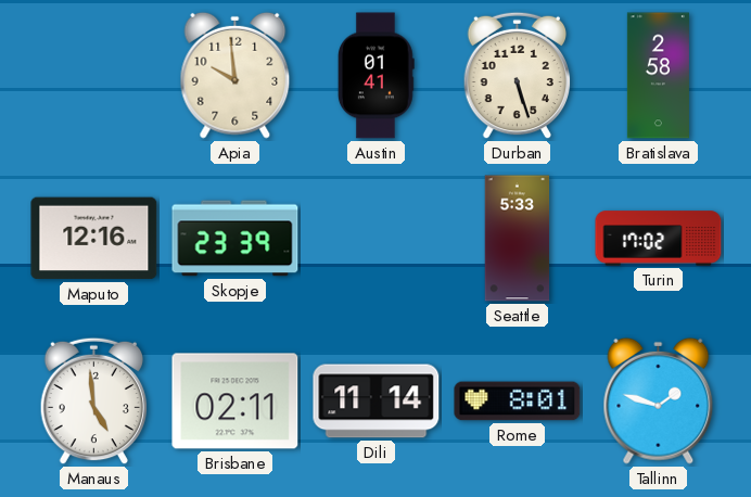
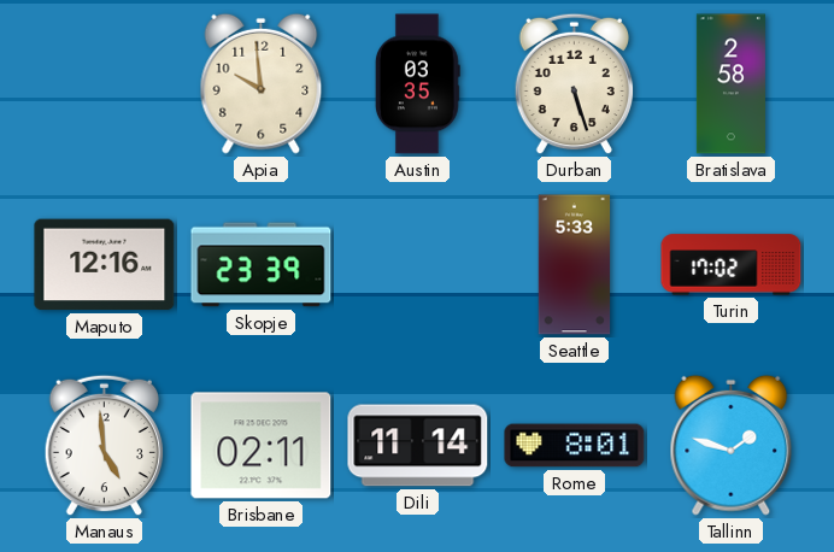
Austin: 01:41 -> 03:35 (417, 84)
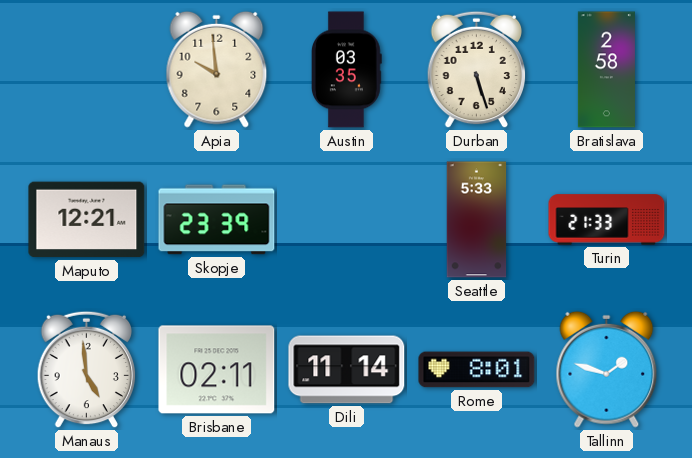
Maputo: 12:16 -> 12:21 (87, 220)
Turin: 17:02 -> 21:33 (607, 220)
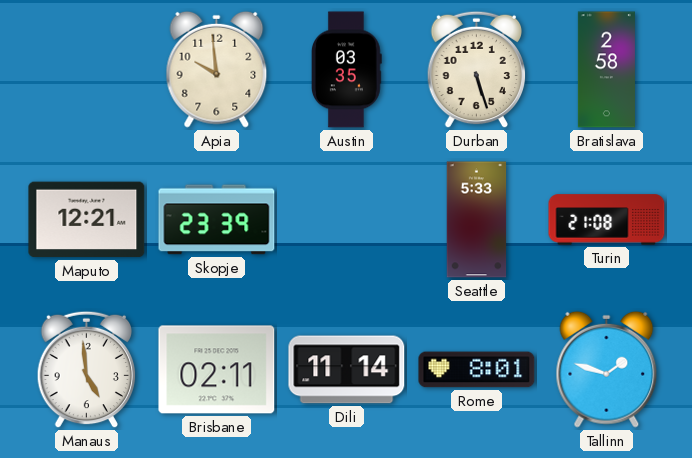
Turin: 21:33 -> 21:08 (607, 220)
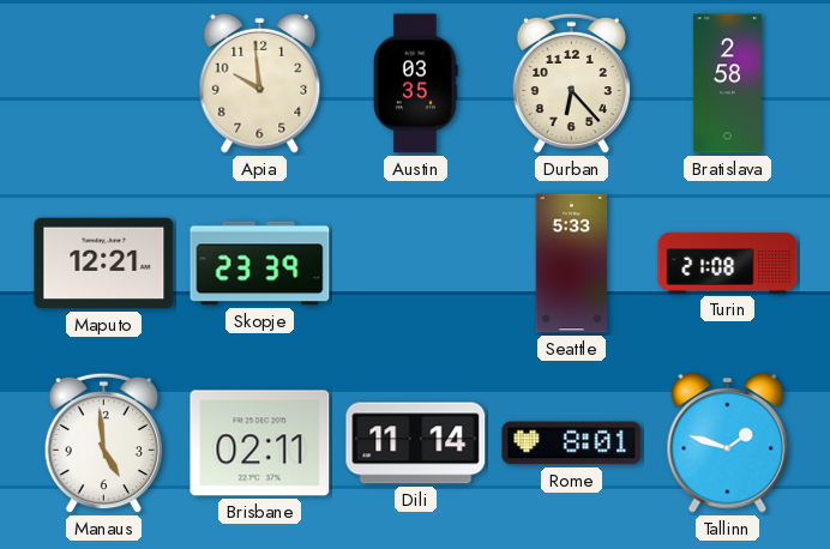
Durban: 5:27 -> 6:23 (572, 84)
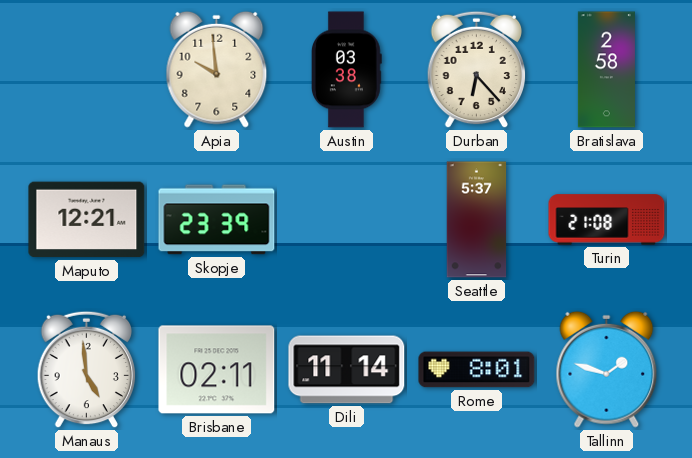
Austin: 03:35 -> 03:38 (346, 70)
Seattle: 5:33 -> 5:37 (477, 220)
